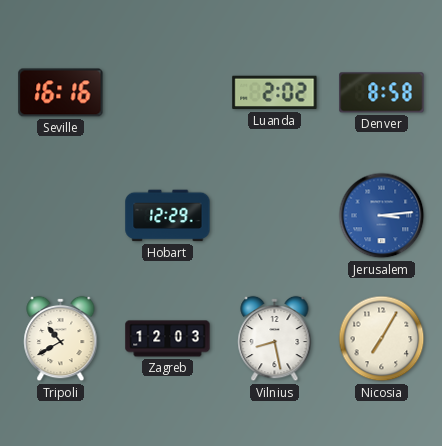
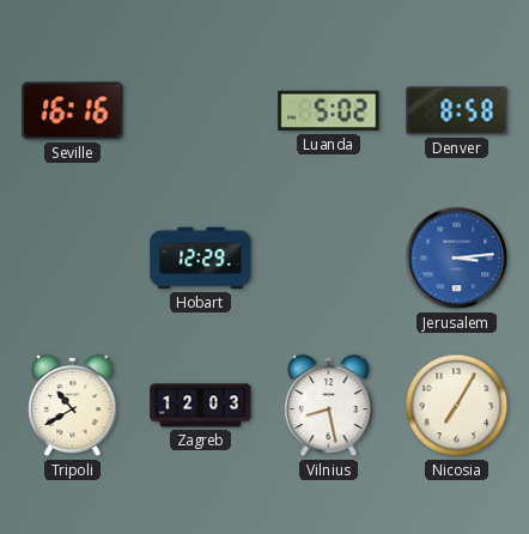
Luanda: 2:02 -> 5:02 (329, 111)
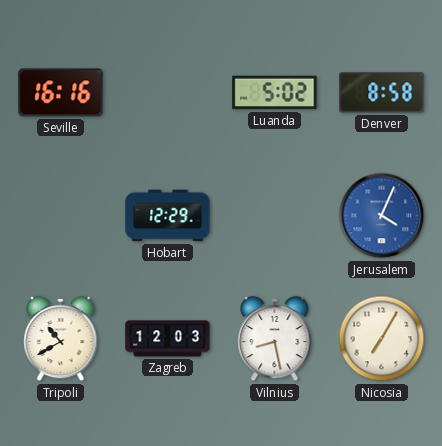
Jerusalem: 3:14 -> 4:04 (382, 216)
